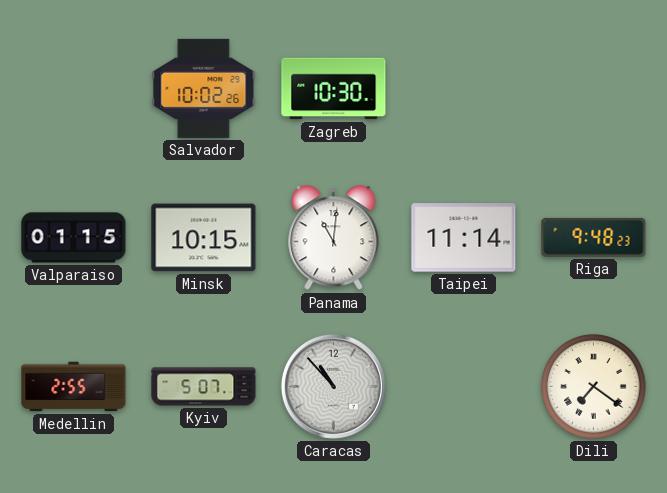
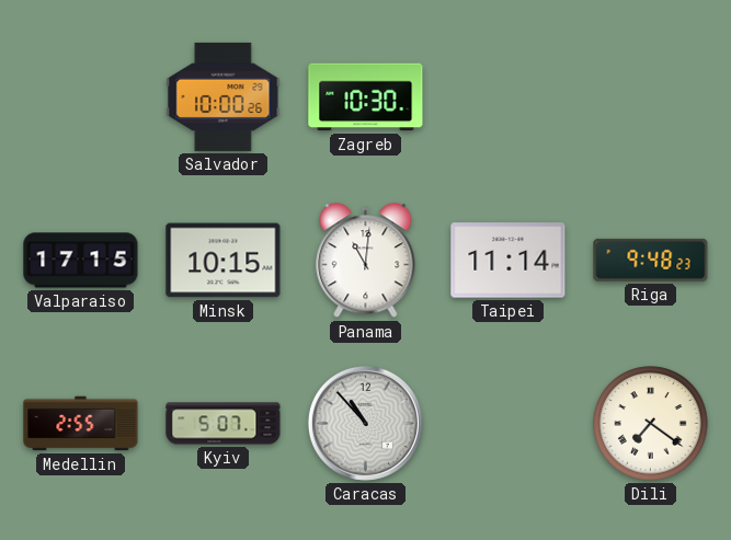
Salvador: 10:02 -> 10:00 (224, 96)
Valparaiso: 01:15 -> 17:15 (81, 261)
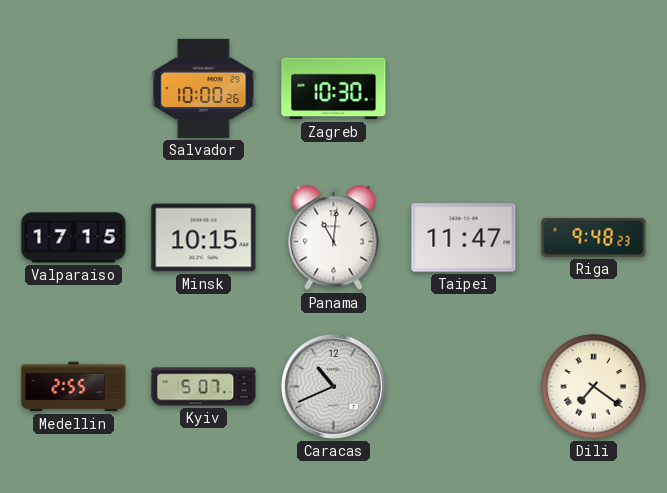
Taipei: 11:14 -> 11:47 (464, 238)
Caracas: 10:53 -> 10:41 (333, 386)
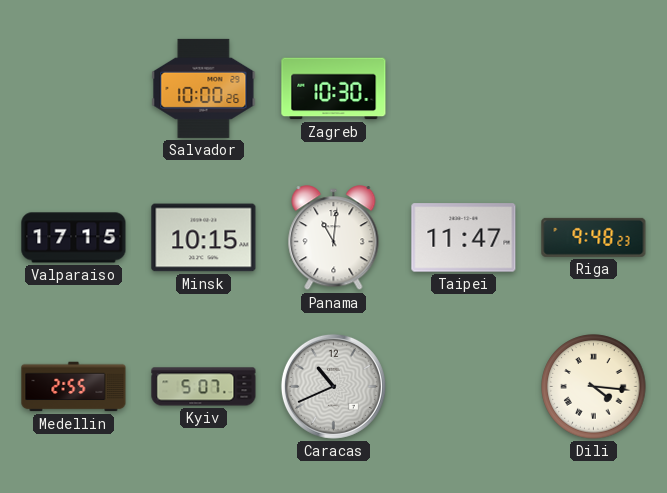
Dili: 7:21 -> 4:16 (594, 387)
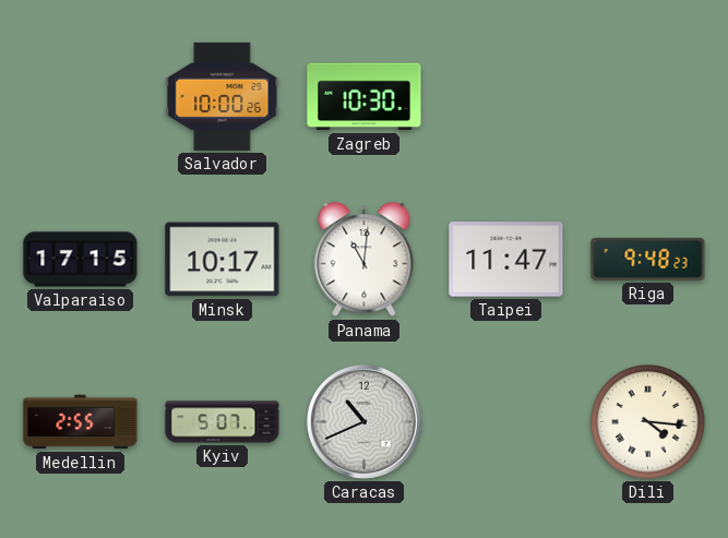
Minsk: 10:15 -> 10:17 (223, 260)
